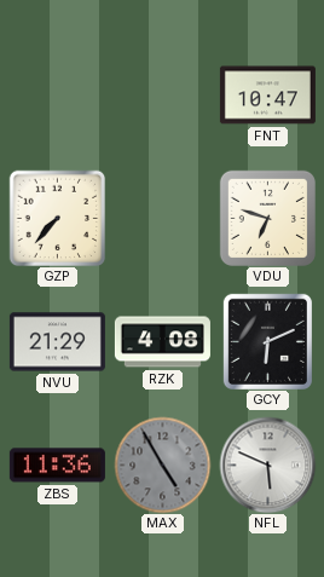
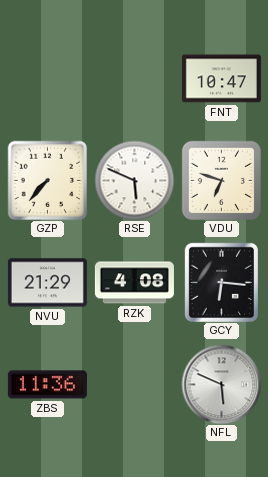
RSE: none -> 5:49 (134, 180)
GCY: 6:11 -> 6:16 (221, 282)
MAX: 4:55 -> none (162, 465)
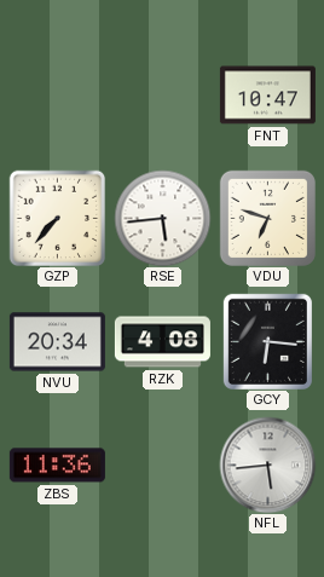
RSE: 5:49 -> 5:44 (162, 218)
NVU: 21:29 -> 20:34 (57, 342)
NFL: 5:49 -> 5:44 (267, 465)
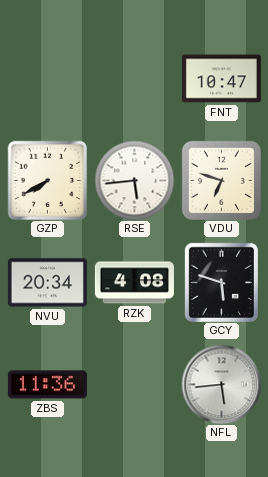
GZP: 7:37 -> 7:40 (47, 180)
GCY: 6:16 -> 5:48 (221, 282)
